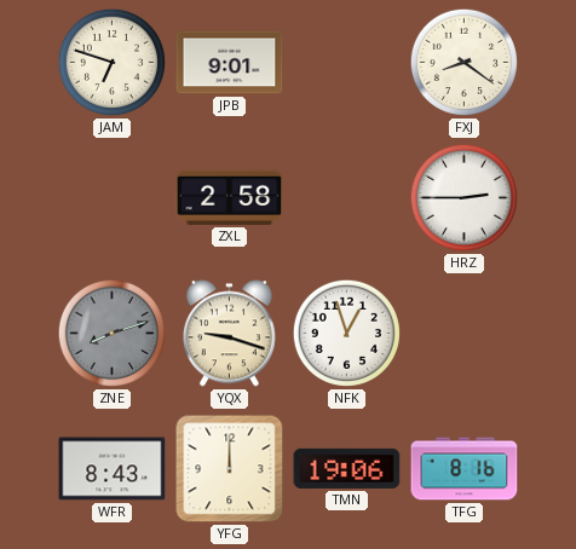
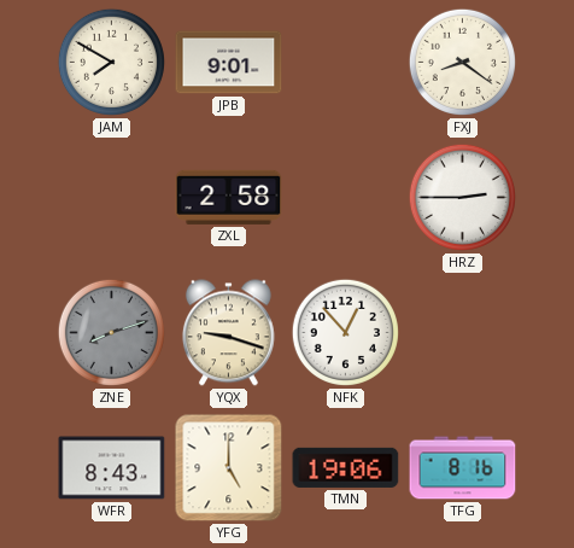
JAM: 6:48 -> 7:50 (111, 62)
NFK: 12:57 -> 12:53 (345, 332)
YFG: 12:00 -> 5:00 (229, 468)
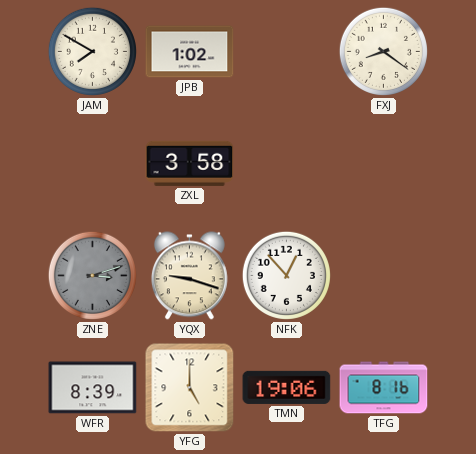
JPB: 9:01 -> 1:02 (190, 52)
ZXL: 2:58 -> 3:58 (190, 163)
HRZ: 2:45 -> none (462, 197)
ZNE: 8:12 -> 3:12 (92, 275)
WFR: 8:43 -> 8:39 (93, 388)
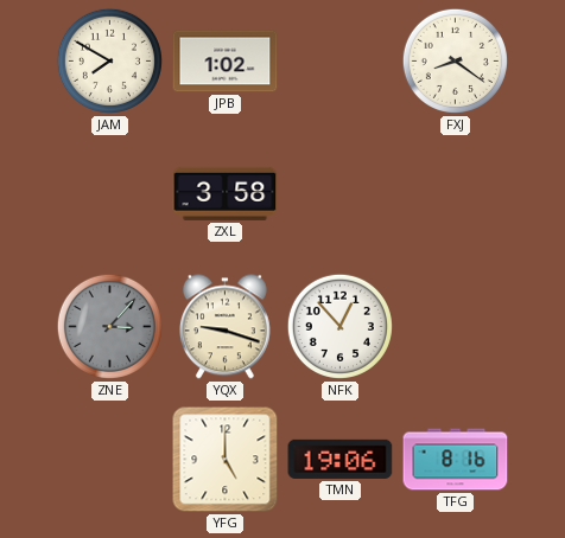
ZNE: 3:12 -> 3:07 (109, 326)
WFR: 8:39 -> none (93, 388)
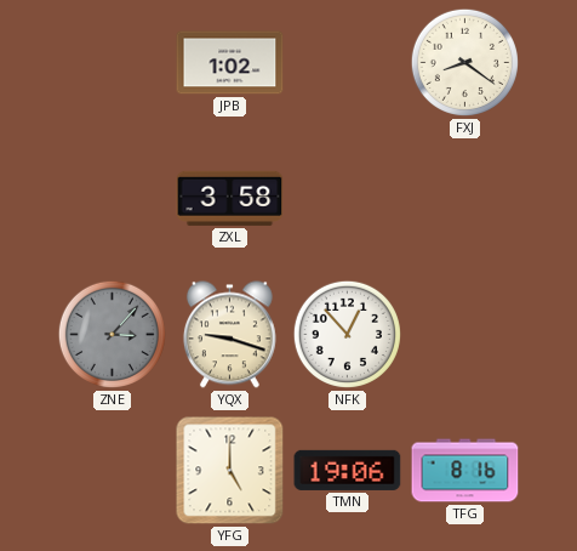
JAM: 7:50 -> none (109, 60)
